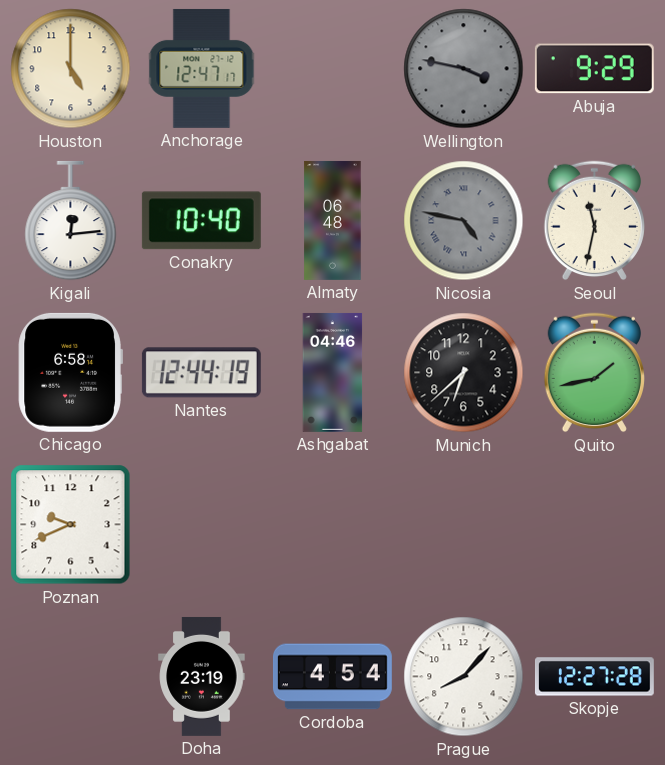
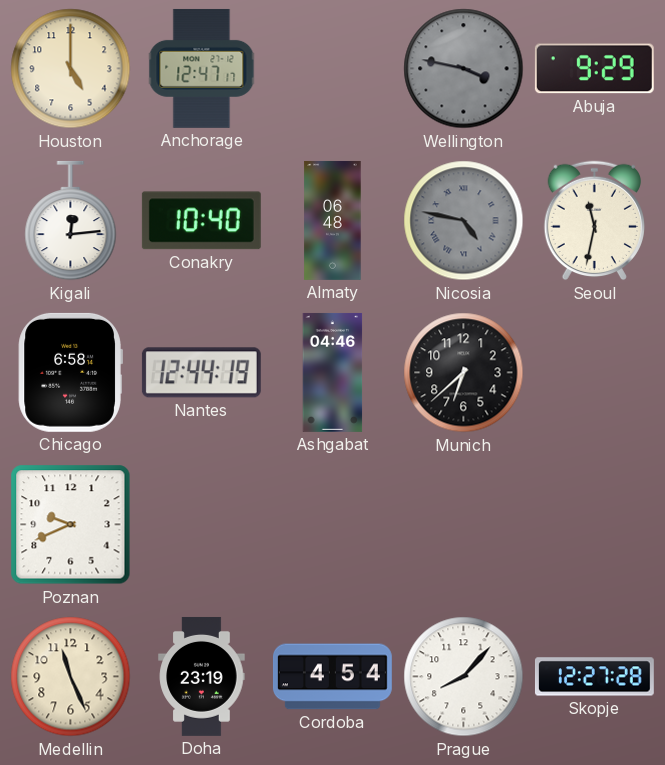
Quito: 1:43 -> none (594, 373)
Medellin: none -> 11:26 (71, 677)
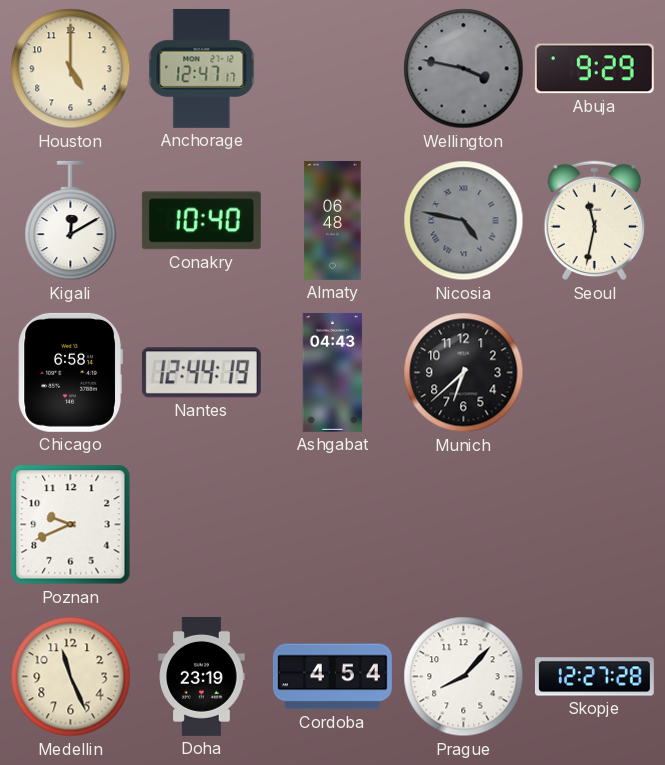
Kigali: 12:14 -> 12:10 (71, 221)
Ashgabat: 04:46 -> 04:43 (333, 372)
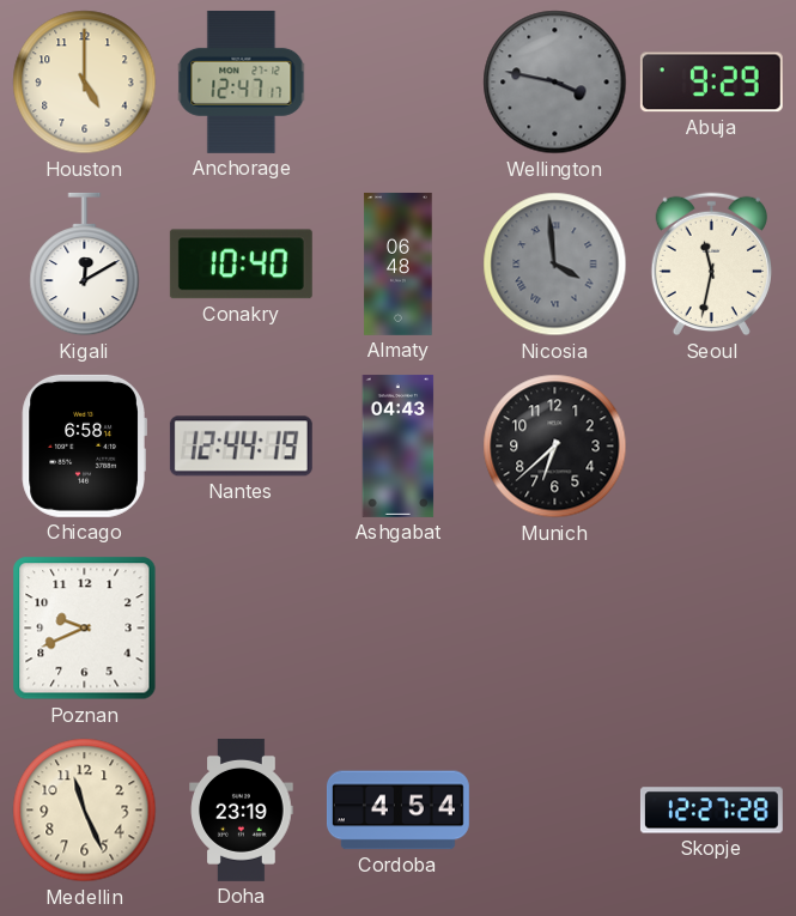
Nicosia: 4:47 -> 3:59 (555, 265)
Prague: 8:07 -> none (464, 677)
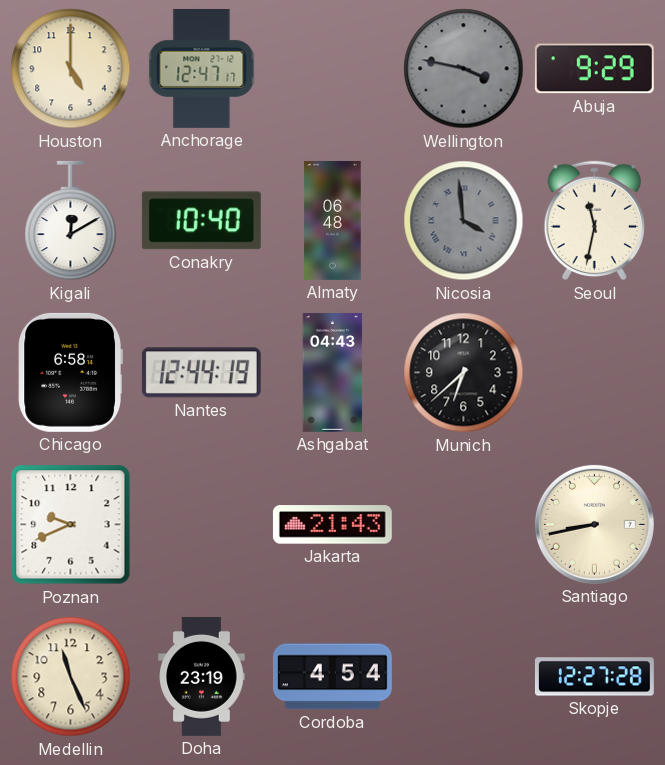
Jakarta: none -> 21:43 (332, 525)
Santiago: none -> 8:43 (594, 524)
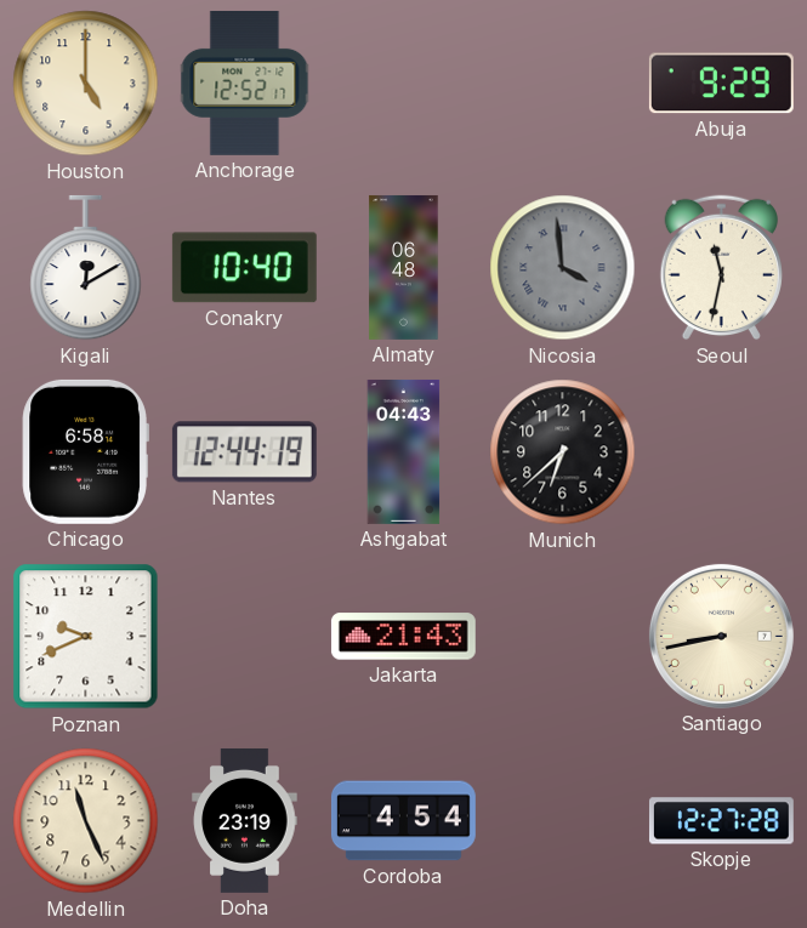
Anchorage: 12:47 -> 12:52 (245, 82)
Wellington: 3:47 -> none (464, 69)
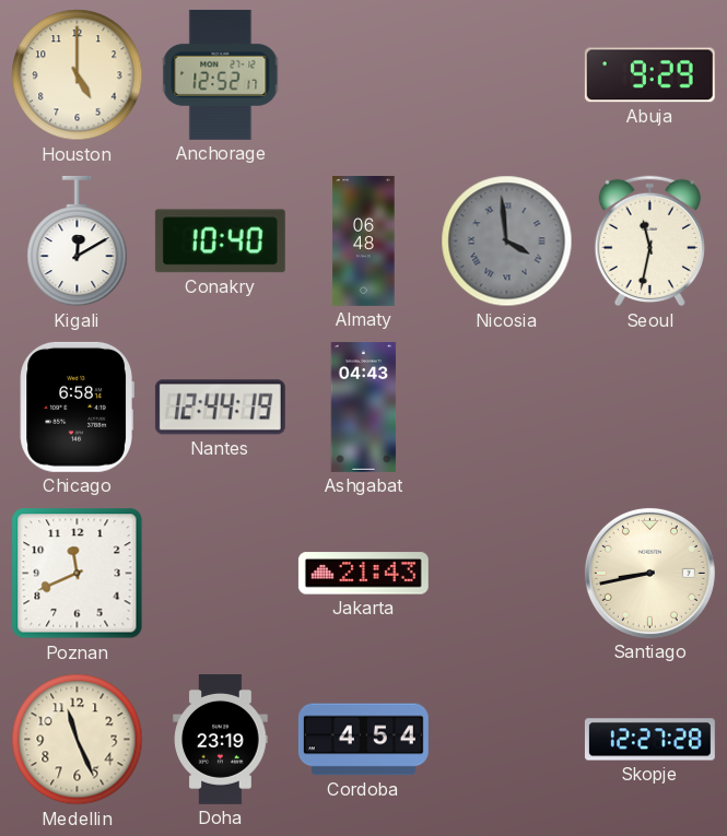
Munich: 6:38 -> none (563, 452)
Poznan: 9:41 -> 11:41 (78, 574)
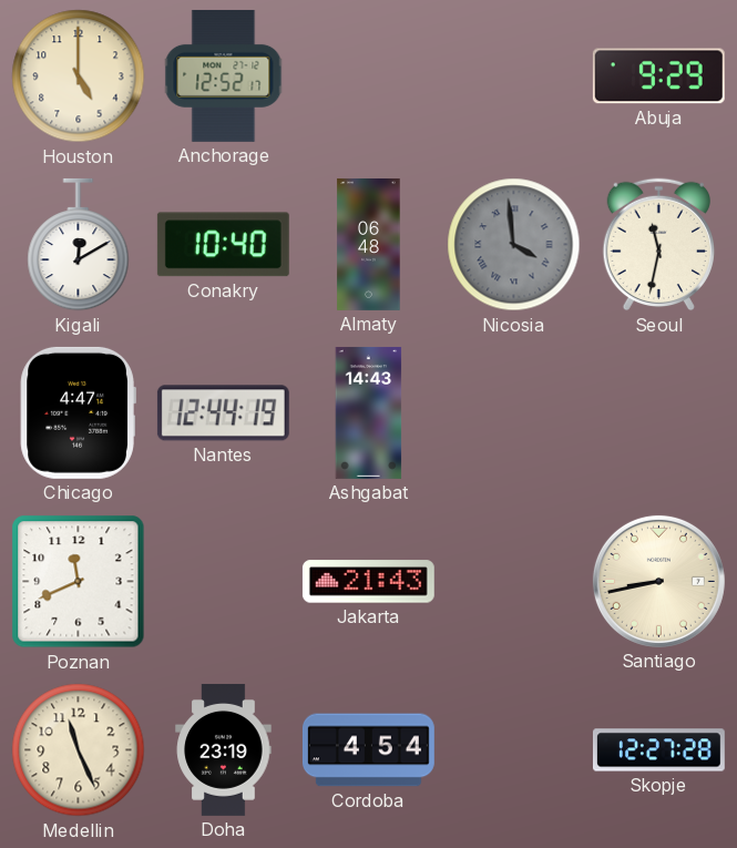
Chicago: 6:58 -> 4:47 (78, 412)
Ashgabat: 04:43 -> 14:43 (369, 412)
